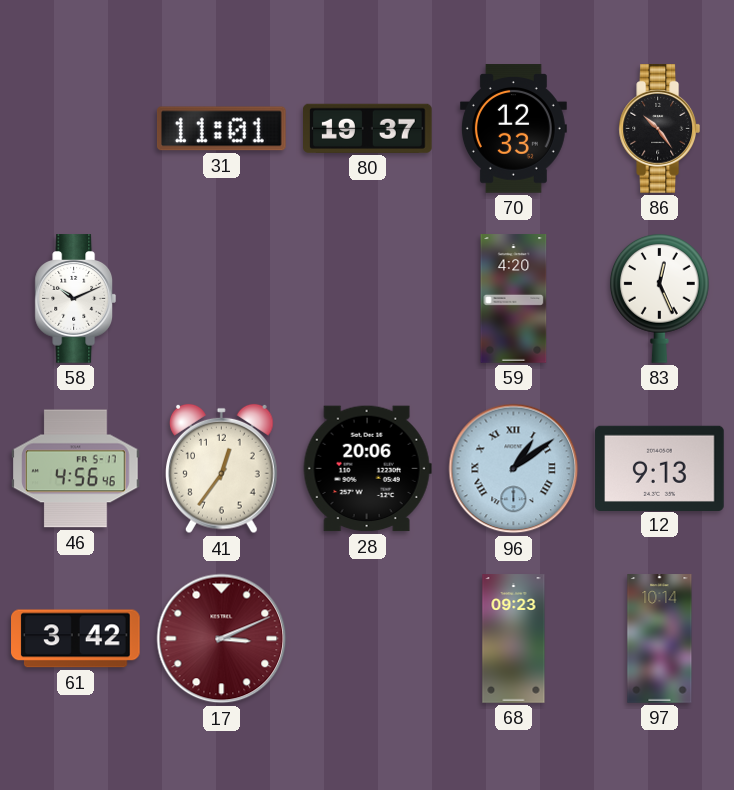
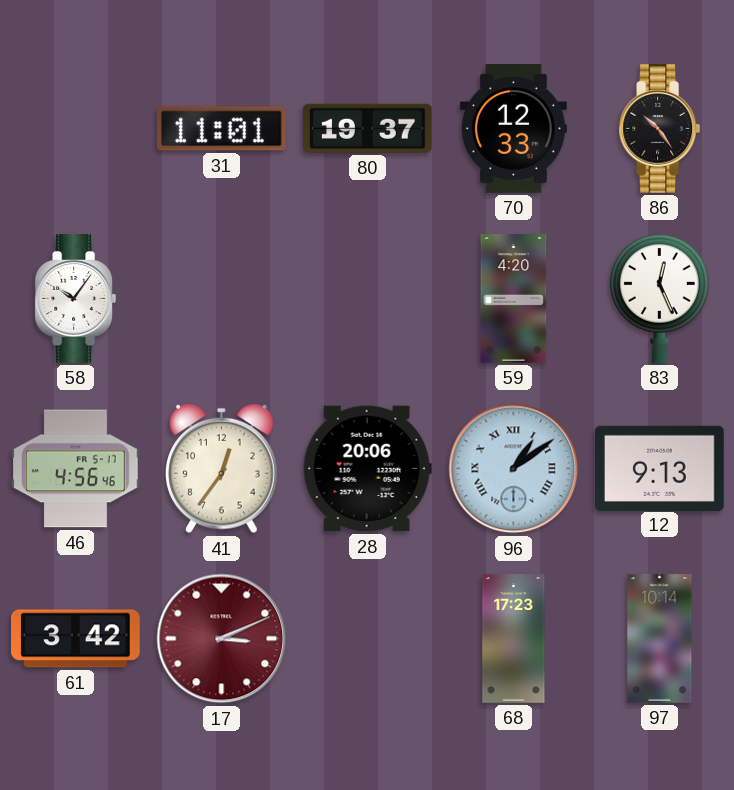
58: 10:11 -> 10:06 (75, 299)
68: 09:23 -> 17:23 (514, 639)
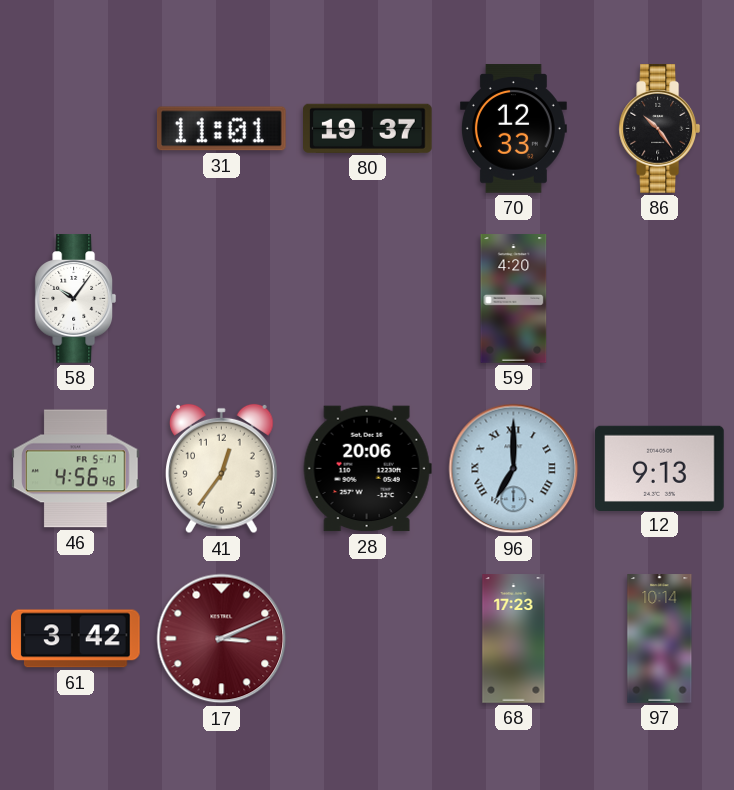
83: 12:26 -> none (659, 299)
96: 1:09 -> 7:00 (514, 469)
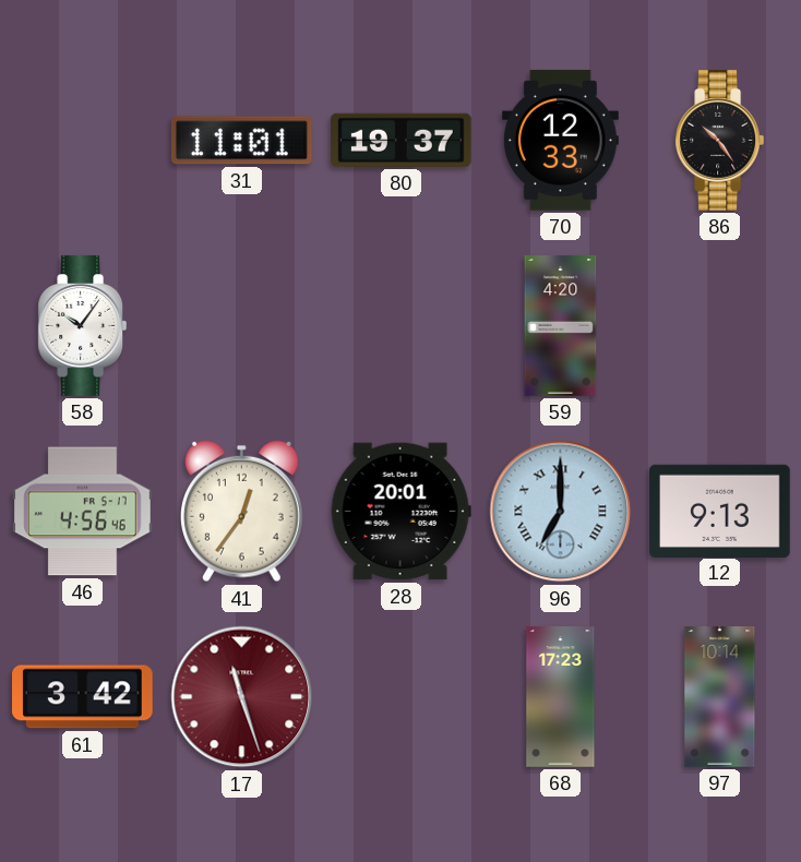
28: 20:06 -> 20:01 (400, 512)
17: 3:11 -> 11:27 (242, 697)
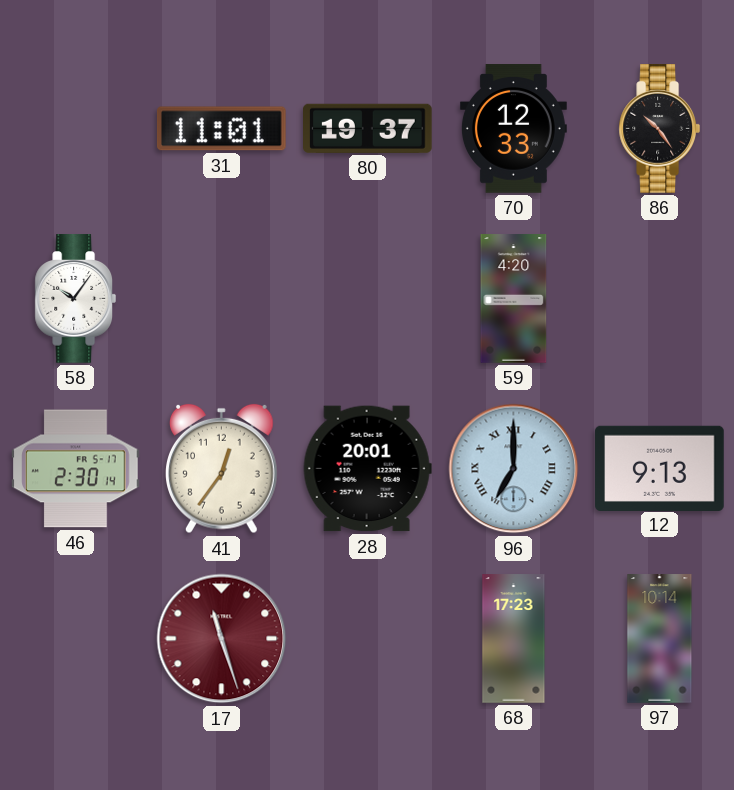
46: 4:56 -> 2:30 (76, 469)
61: 3:42 -> none (83, 697)
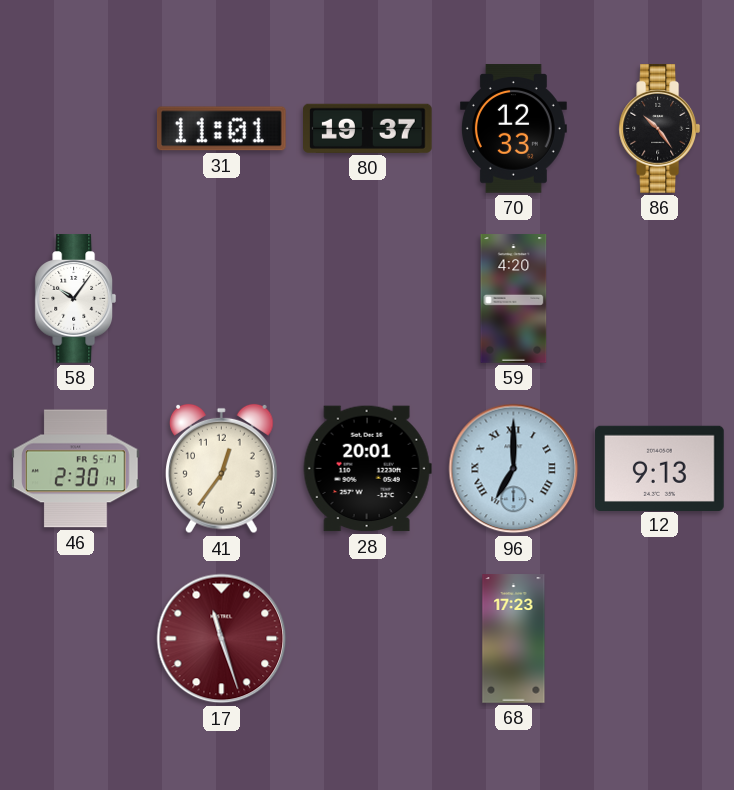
97: 10:14 -> none (660, 639)
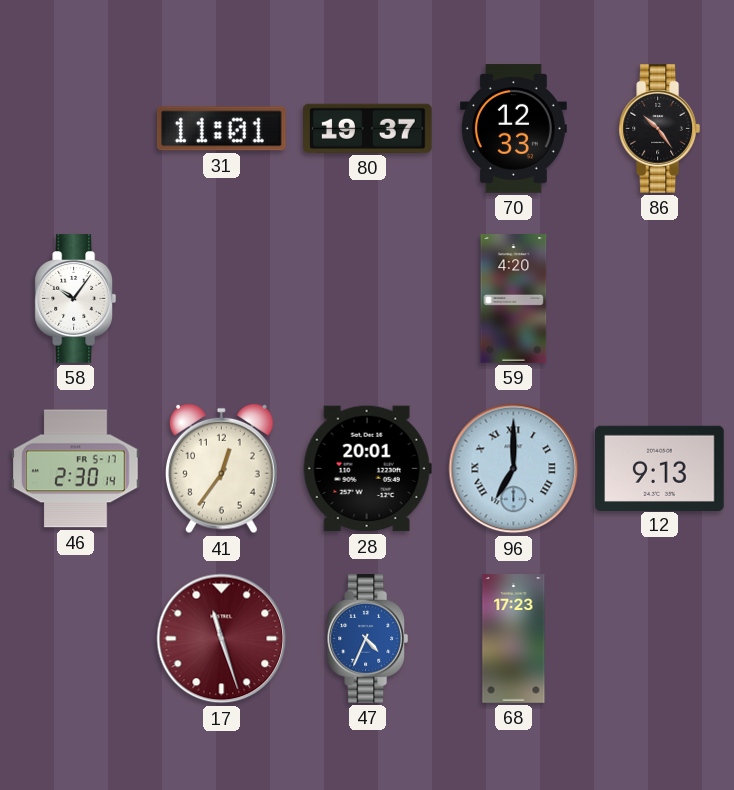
47: none -> 4:34 (367, 639)
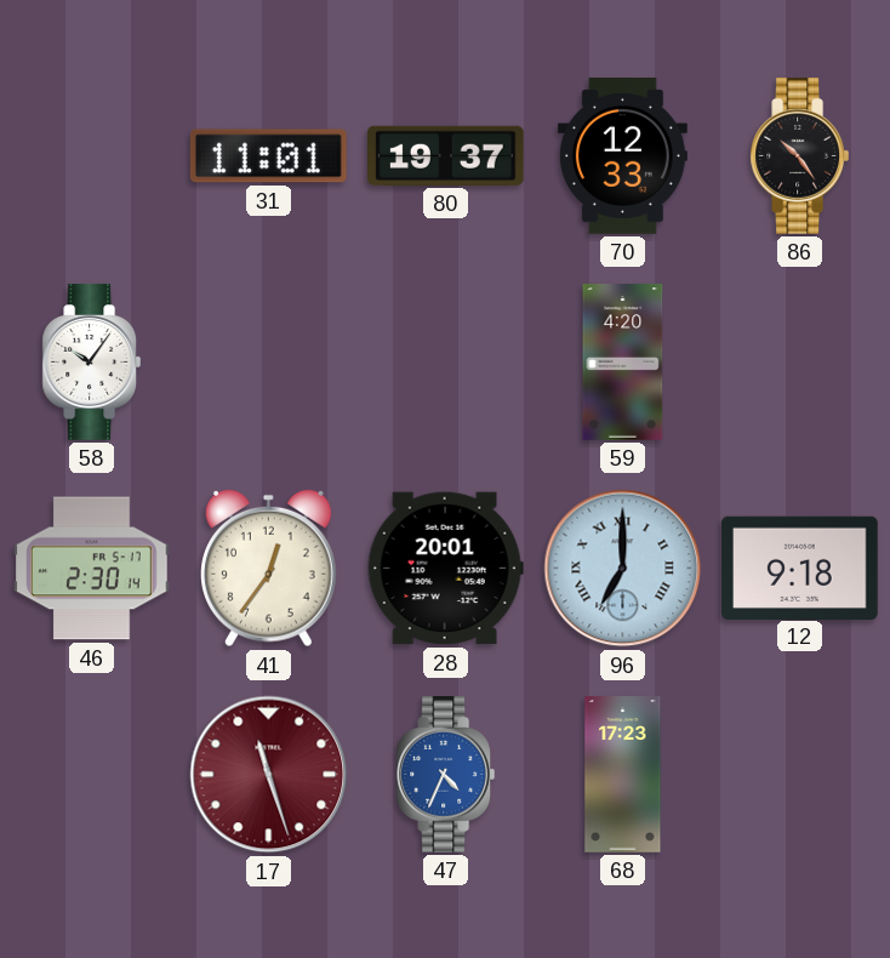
12: 9:13 -> 9:18 (800, 568)
